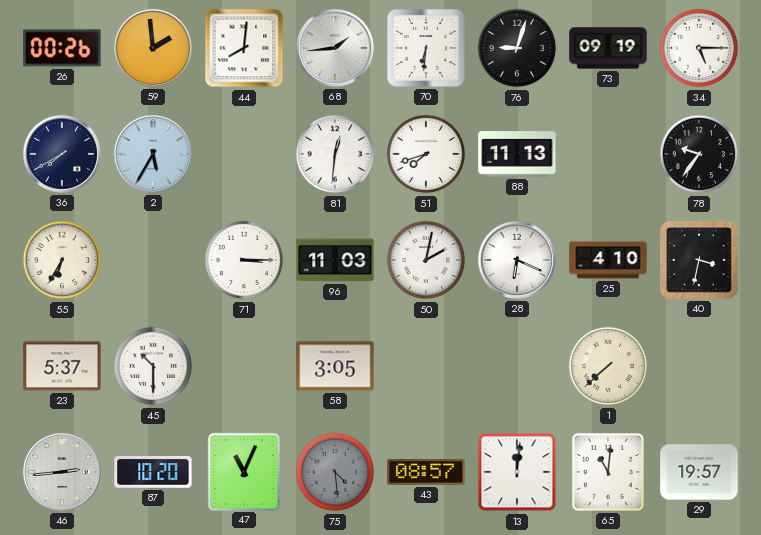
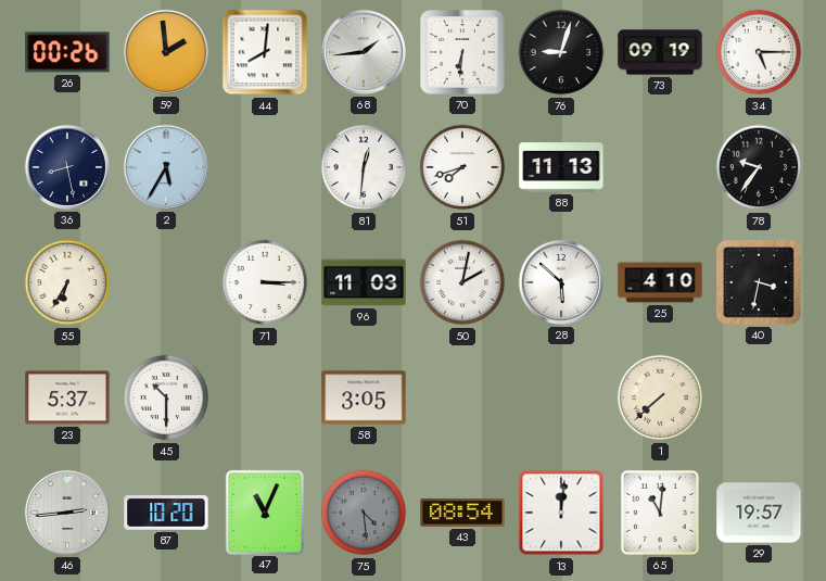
36: 7:40 -> 8:28 (67, 167)
28: 6:19 -> 5:52 (561, 282)
43: 08:57 -> 08:54 (462, 513)
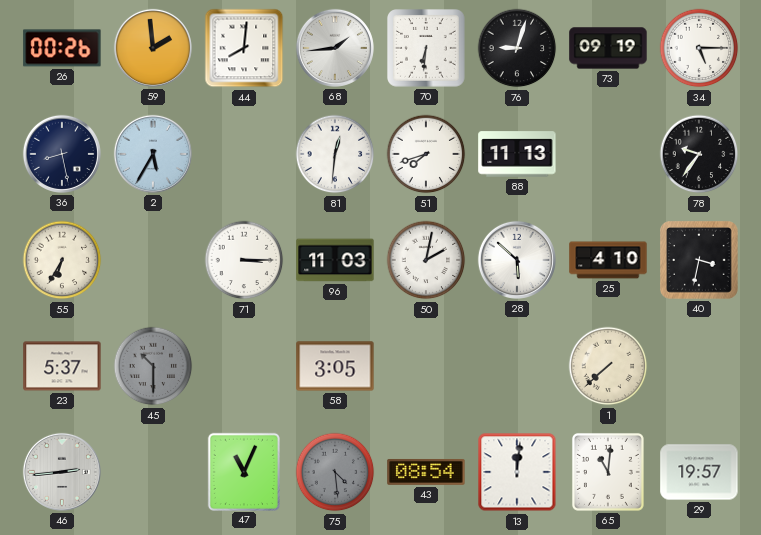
45 dial: white -> grey (153, 366)
87: 10:20 -> none (166, 514)
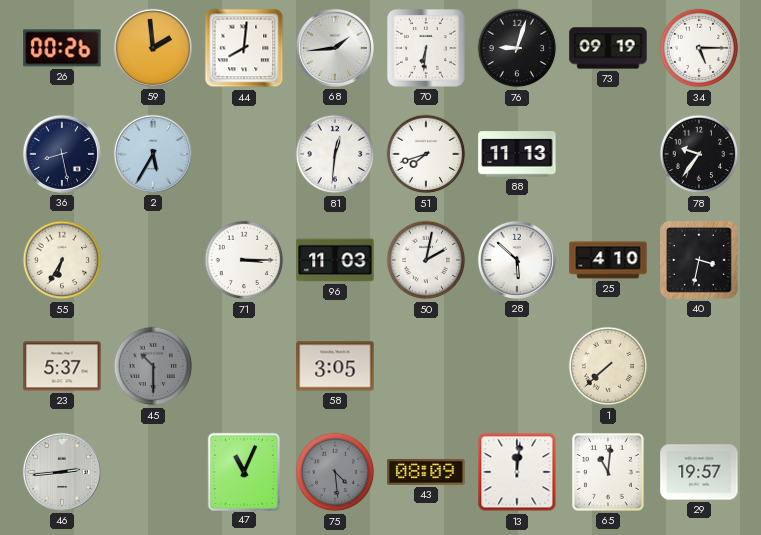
43: 08:54 -> 08:09 (426, 472)
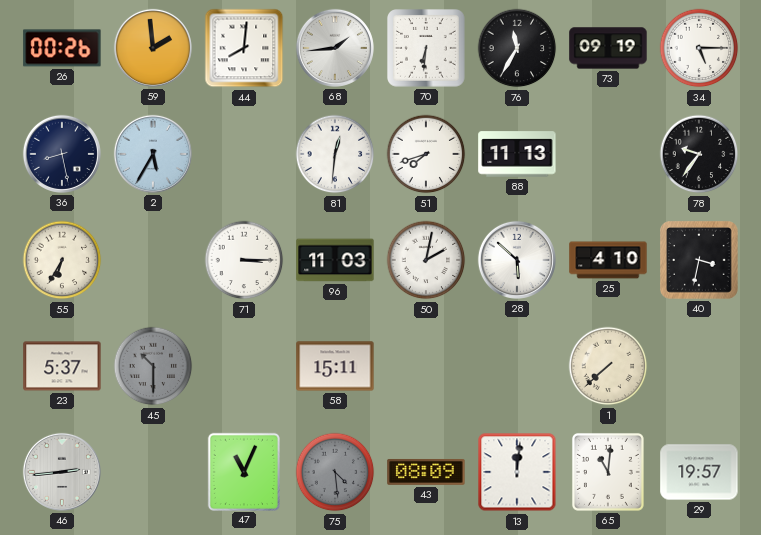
76: 9:03 -> 11:35 (517, 48)
58: 3:05 -> 15:11 (335, 366)
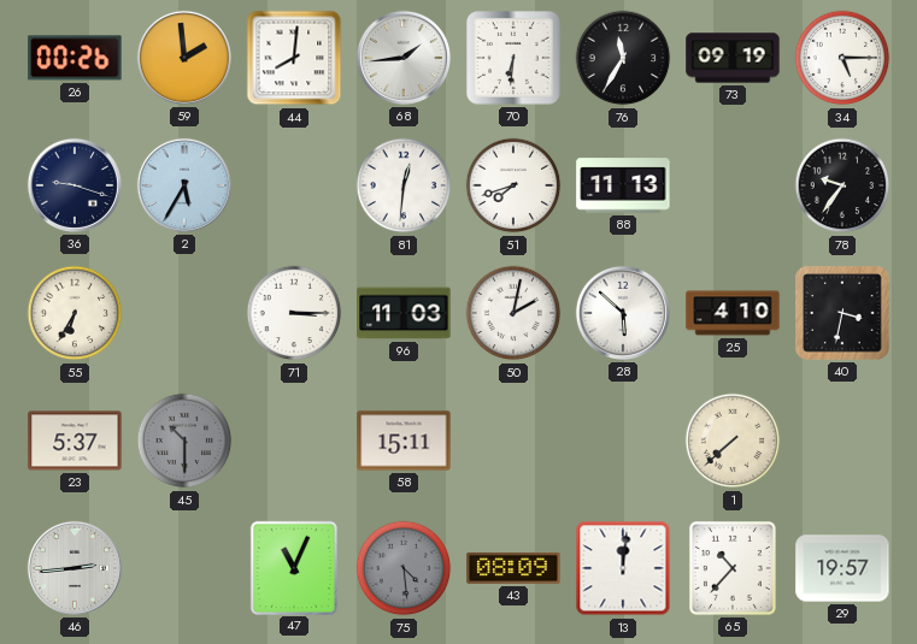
36: 8:28 -> 9:18 (75, 185)
65: 11:01 -> 10:37 (733, 568)
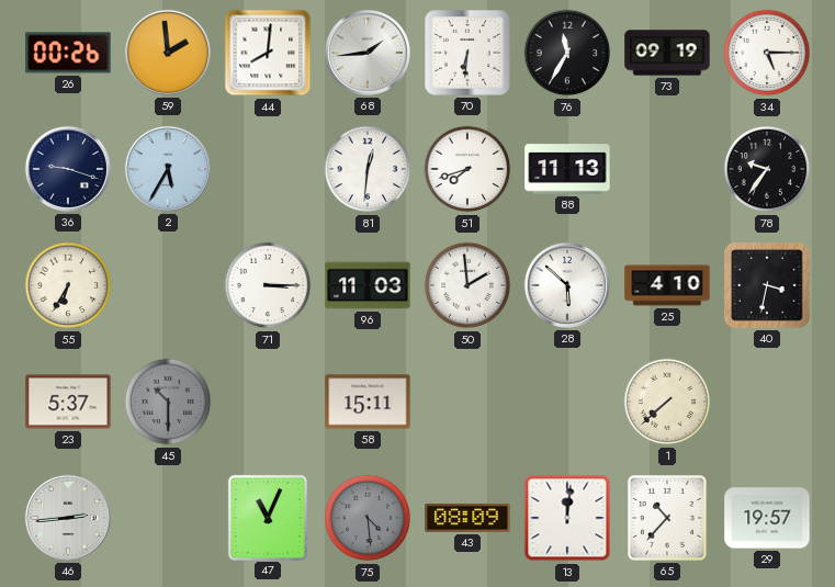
50: 2:02 -> 1:59 (467, 285)
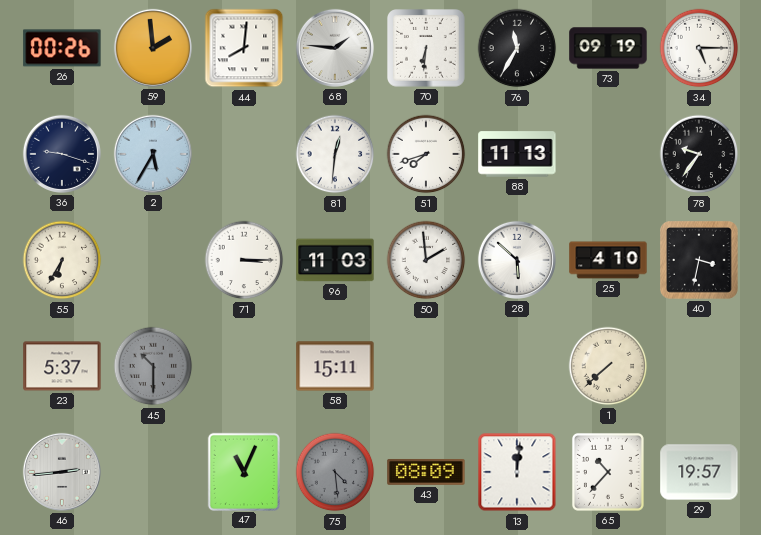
68: 1:44 -> 1:46 (335, 48)
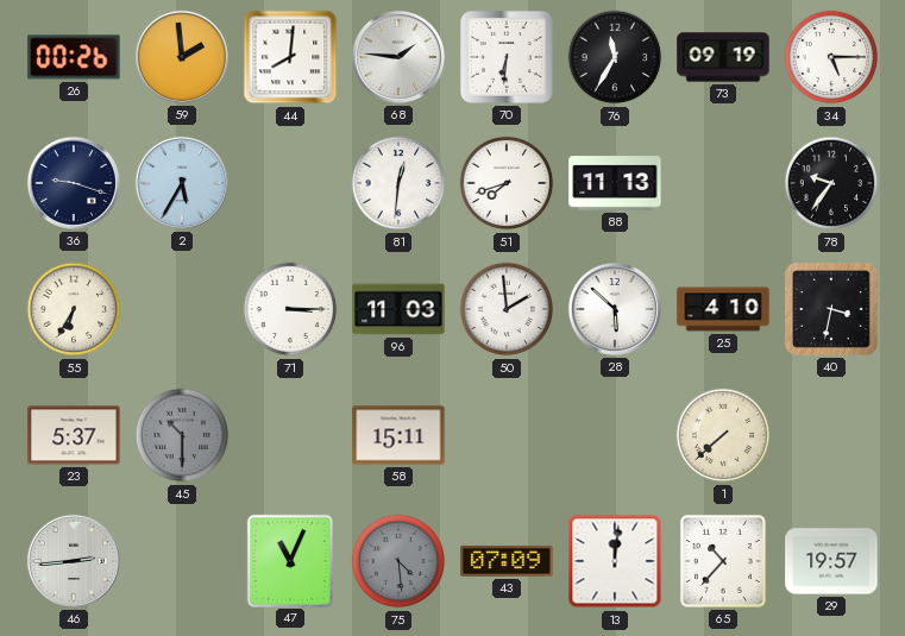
43: 08:09 -> 07:09 (507, 561)
